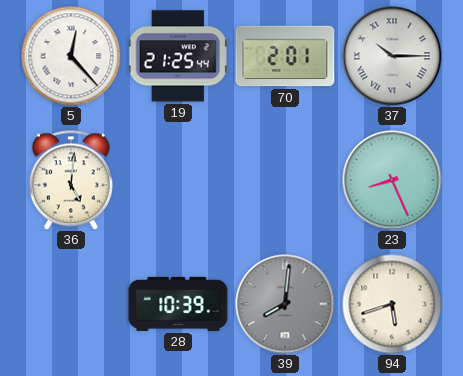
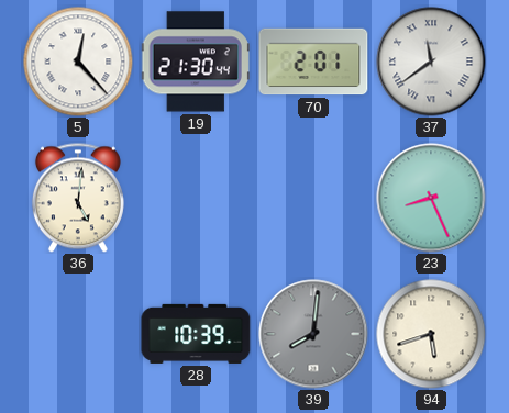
19: 21:25 -> 21:30 (196, 62)
37: 10:15 -> 11:39 (431, 62)
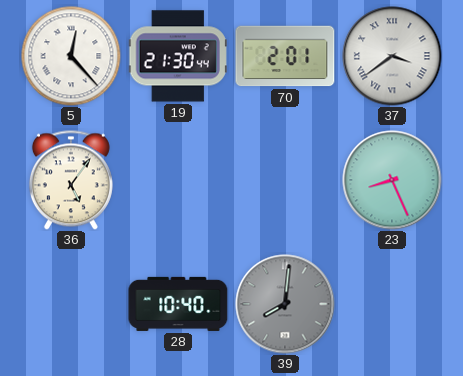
37: 11:39 -> 3:39 (392, 56)
36: 5:01 -> 5:06 (71, 180)
28: 10:39 -> 10:40 (178, 304)
94: 5:42 -> none (431, 334)
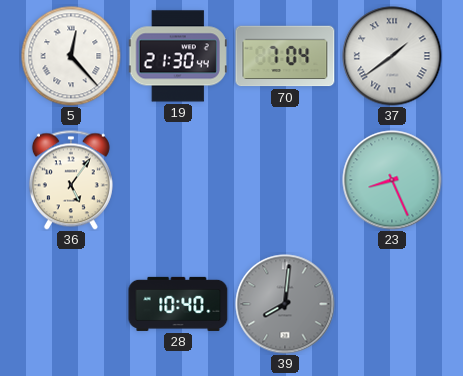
70: 2:01 -> 7:04 (285, 56)
37: 3:39 -> 1:39 (392, 56)
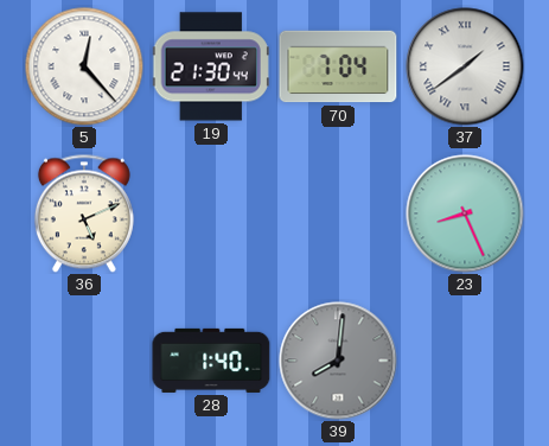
36: 5:06 -> 5:11 (84, 214)
28: 10:40 -> 1:40 (211, 361)
